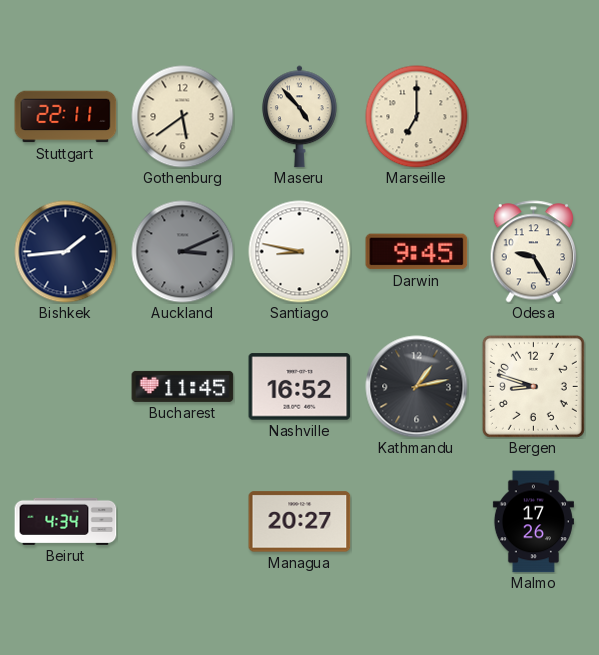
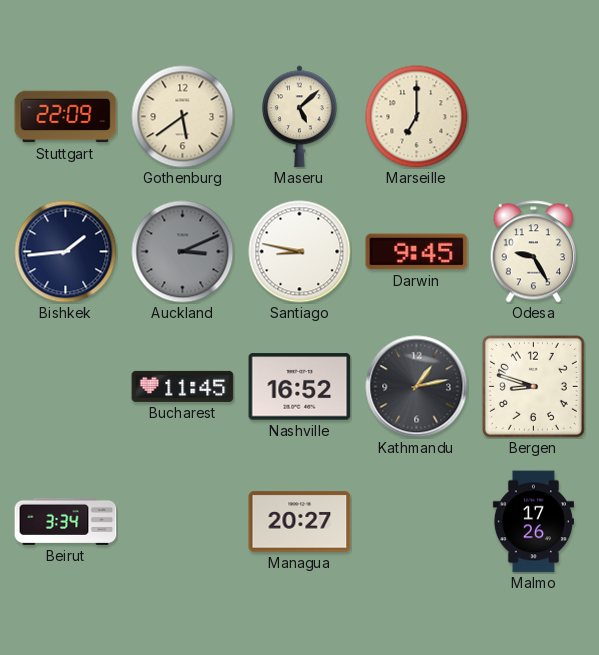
Stuttgart: 22:11 -> 22:09 (66, 117)
Maseru: 4:53 -> 5:08 (299, 117)
Beirut: 4:34 -> 3:34 (66, 521)
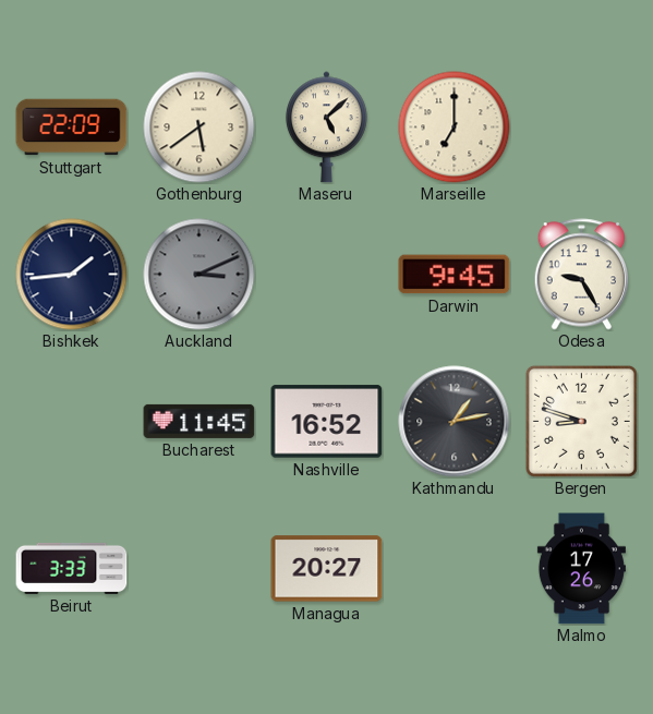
Santiago: 8:47 -> none (300, 252)
Beirut: 3:34 -> 3:33 (72, 568)
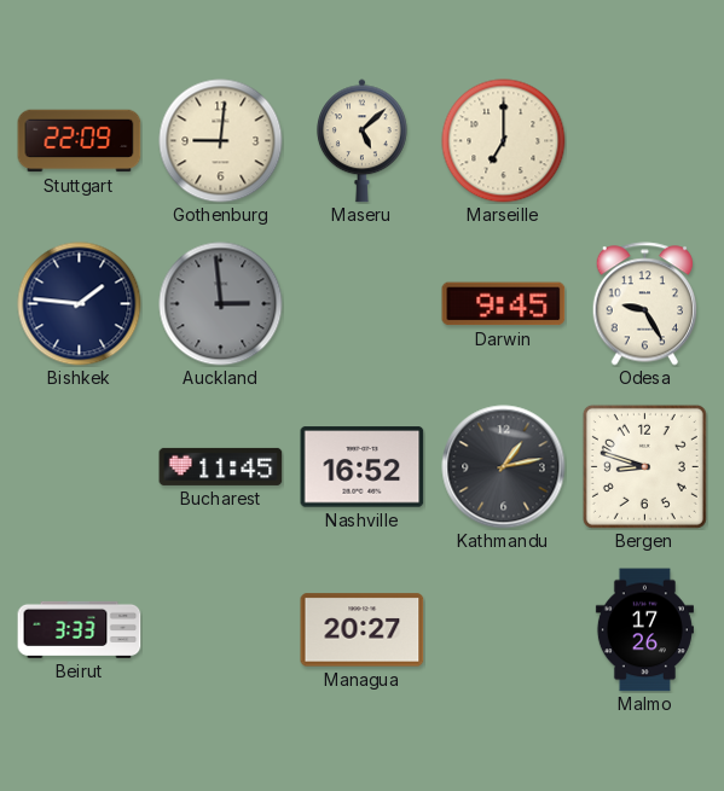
Gothenburg: 5:39 -> 9:01 (221, 141)
Bishkek: 1:44 -> 1:46 (80, 304)
Auckland: 3:11 -> 2:59 (221, 304)
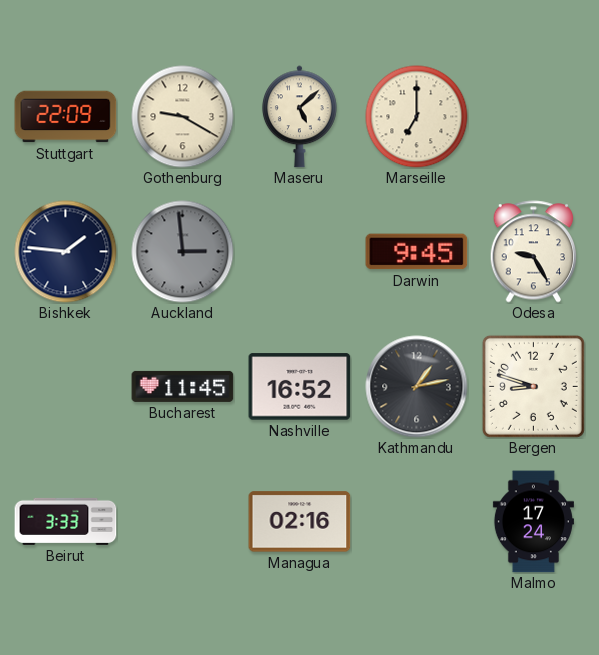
Gothenburg: 9:01 -> 9:20 (183, 117)
Managua: 20:27 -> 02:16 (300, 522)
Malmo: 17:26 -> 17:24 (533, 522)
